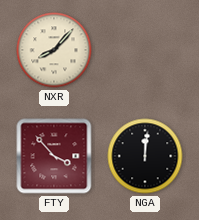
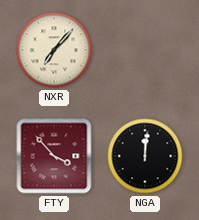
NXR: 8:07 -> 7:07 (54, 50)
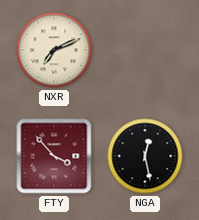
NXR: 7:07 -> 7:11 (54, 50)
NGA: 12:01 -> 12:28 (145, 156)
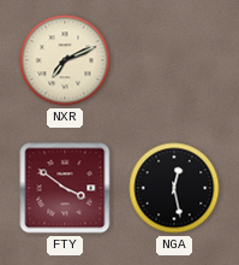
FTY: 3:53 -> 3:51 (65, 188)
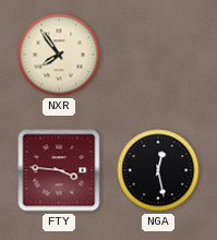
NXR: 7:11 -> 7:54 (59, 55)
FTY: 3:51 -> 3:46 (59, 170)
